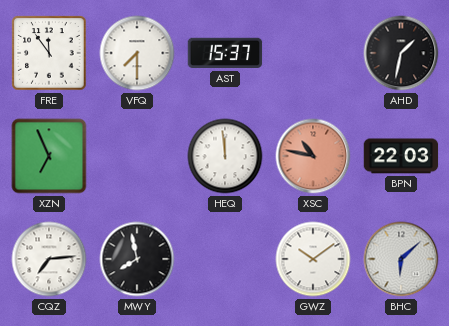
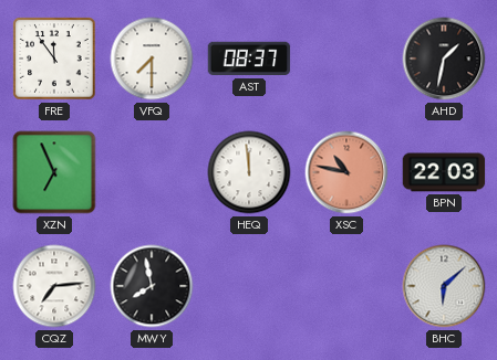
AST: 15:37 -> 08:37 (249, 59)
GWZ: 10:09 -> none (313, 259)
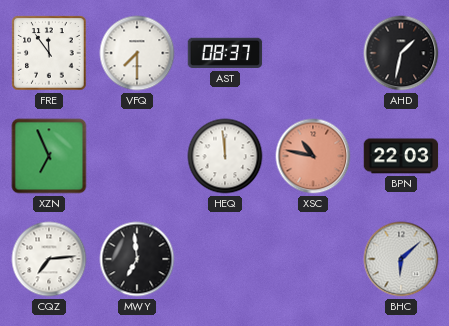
MWY: 7:58 -> 6:59 (137, 259)
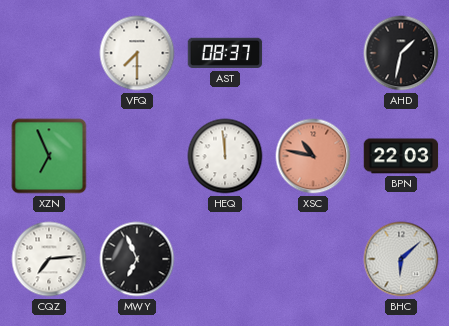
FRE: 11:54 -> none (49, 53)
MWY: 6:59 -> 6:56 (137, 259)
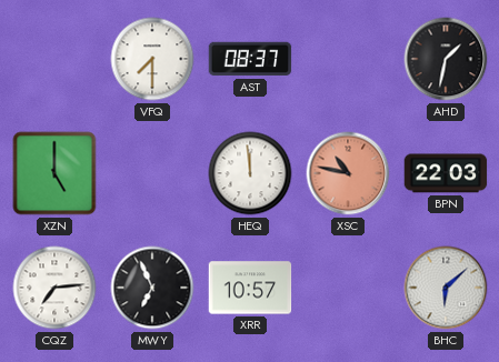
XZN: 6:56 -> 5:00 (54, 173)
XRR: none -> 10:57 (250, 288)
